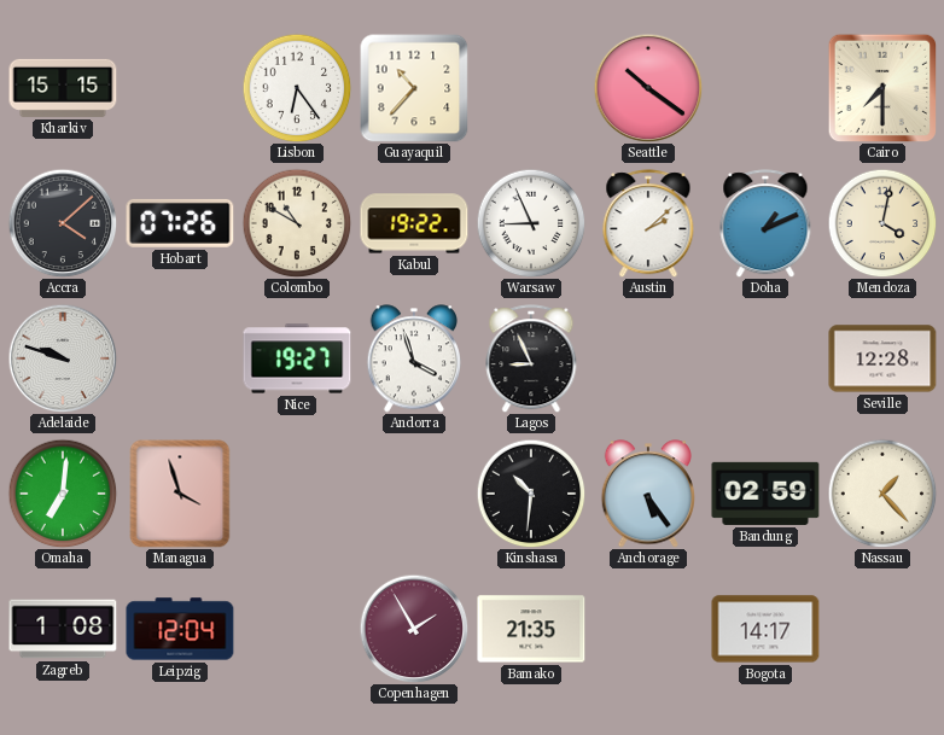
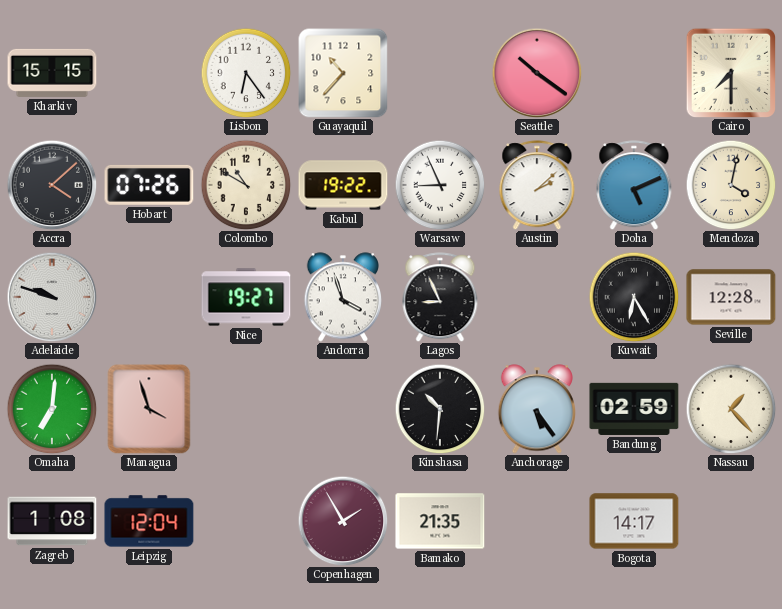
Doha: 1:11 -> 5:11 (634, 185)
Kuwait: none -> 6:25 (634, 297)
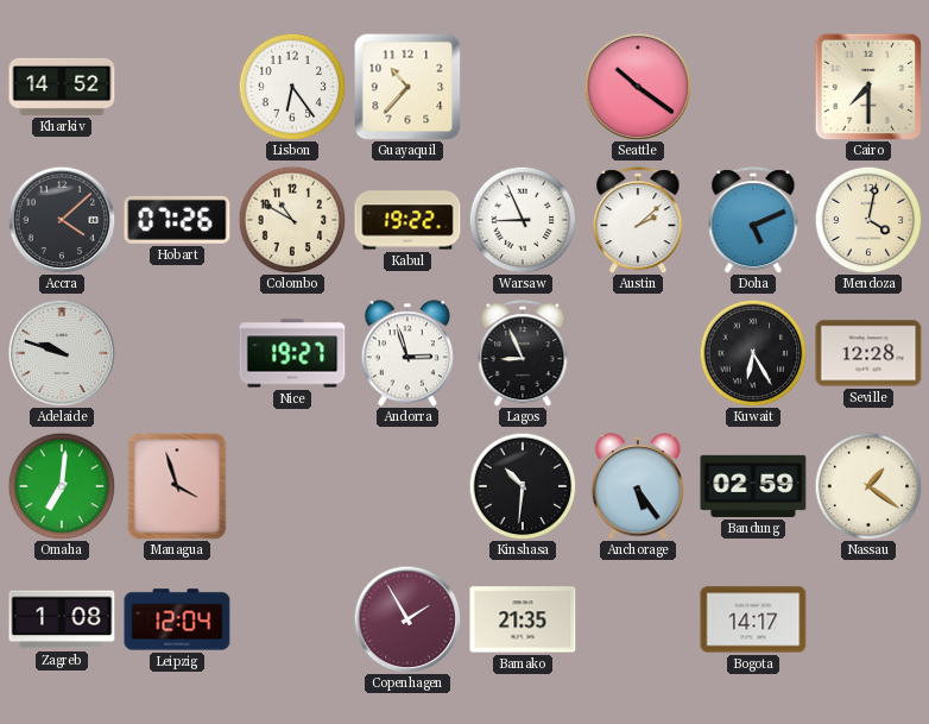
Kharkiv: 15:15 -> 14:52 (62, 87)
Andorra: 3:57 -> 2:57 (406, 353)
Nassau: 1:23 -> 1:21 (868, 486)
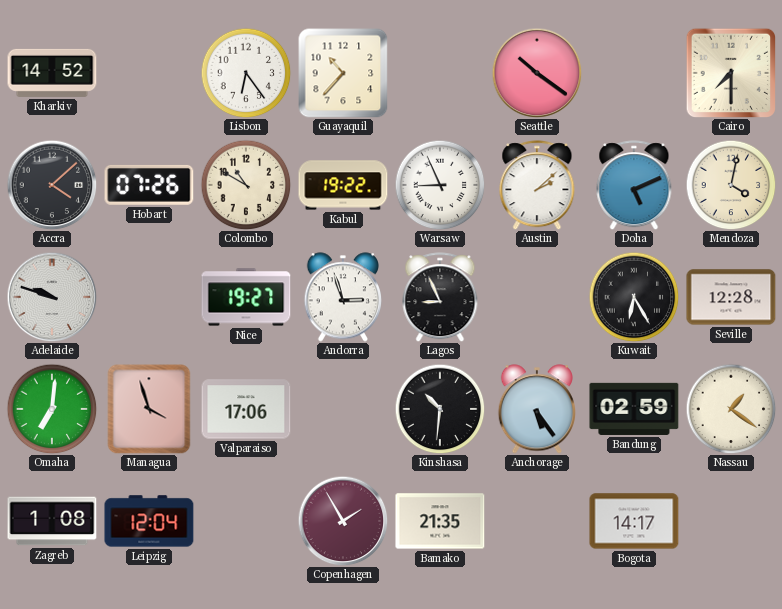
Valparaiso: none -> 17:06 (246, 409)
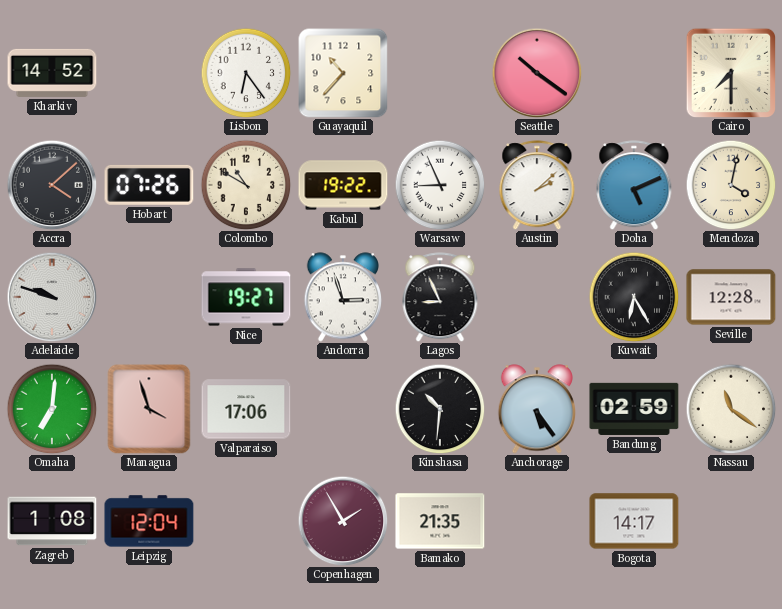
Nassau: 1:21 -> 11:21 (731, 409)
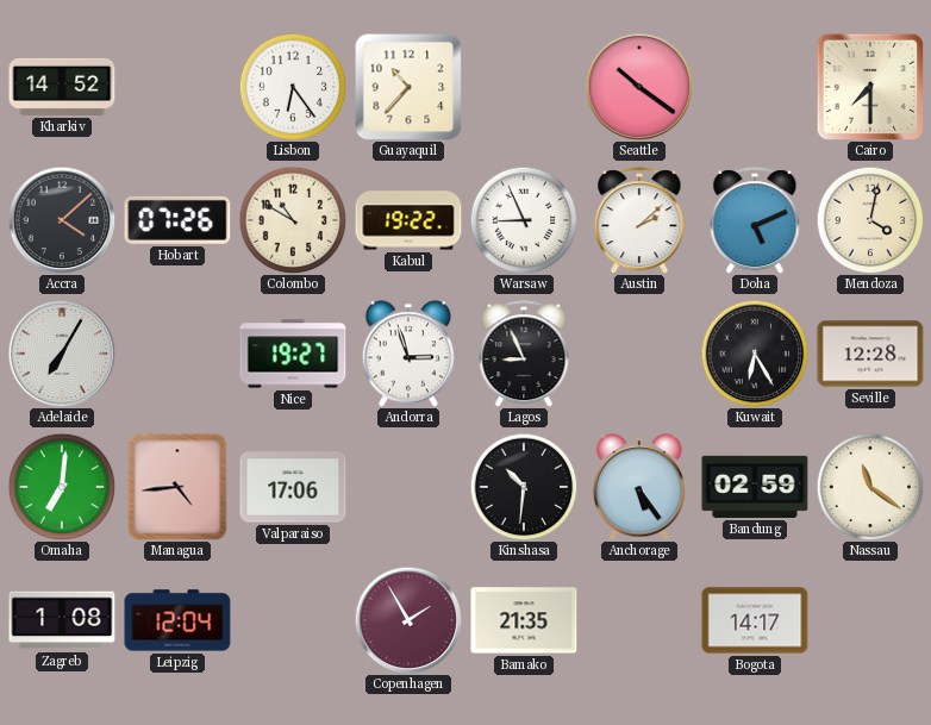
Adelaide: 9:48 -> 7:05 (62, 354)
Managua: 3:57 -> 4:44 (177, 487)
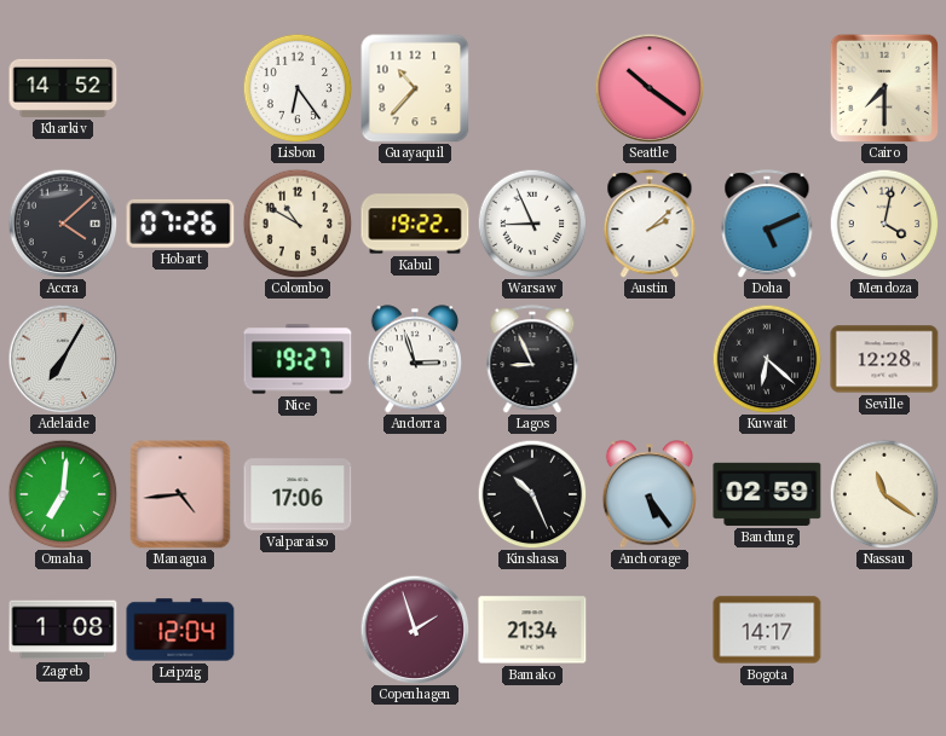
Kuwait: 6:25 -> 6:22 (767, 359)
Kinshasa: 10:31 -> 10:26 (532, 494)
Copenhagen: 1:55 -> 1:57 (415, 630)
Bamako: 21:35 -> 21:34 (532, 630)
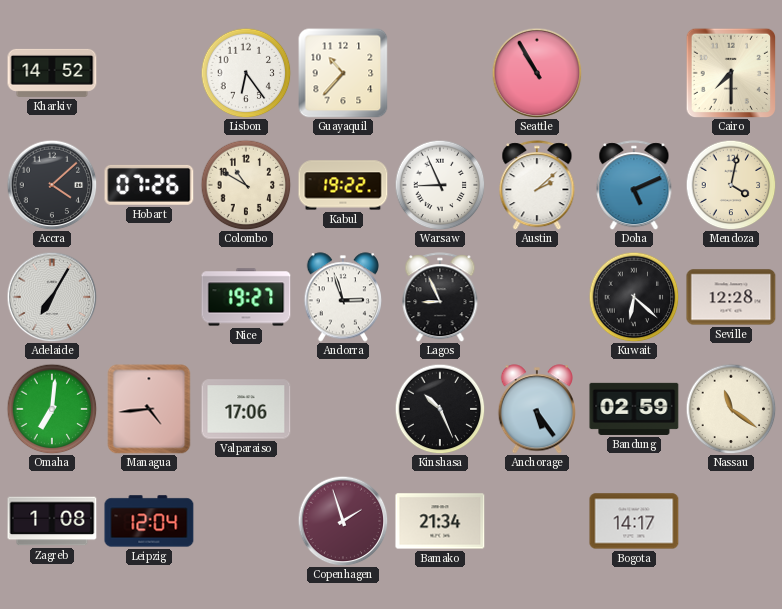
Seattle: 10:21 -> 10:55 (537, 73)
